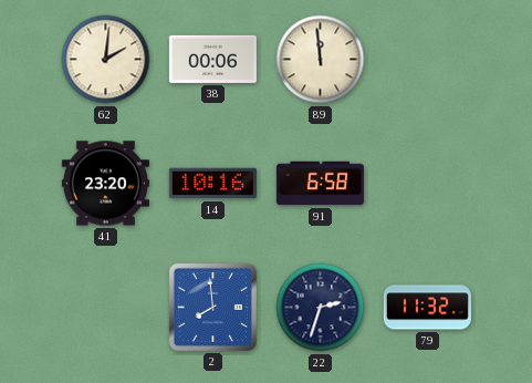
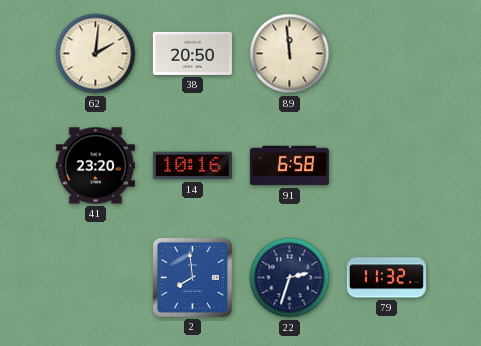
38: 00:06 -> 20:50 (192, 53)
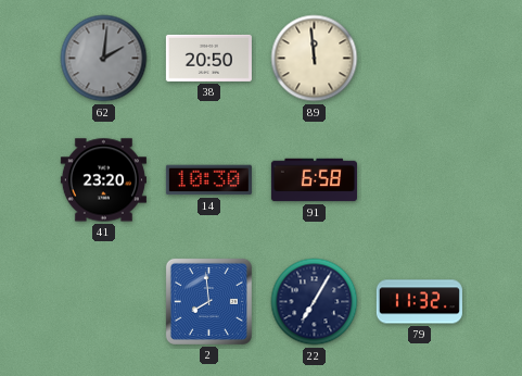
62 dial: cream -> grey (104, 59)
14: 10:16 -> 10:30 (208, 180)
22: 2:33 -> 7:05 (315, 302)
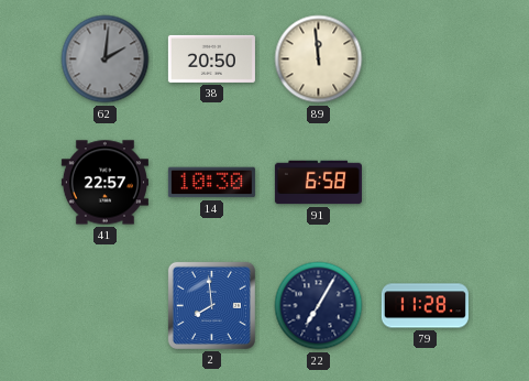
41: 23:20 -> 22:57 (104, 183)
79: 11:32 -> 11:28 (425, 306)
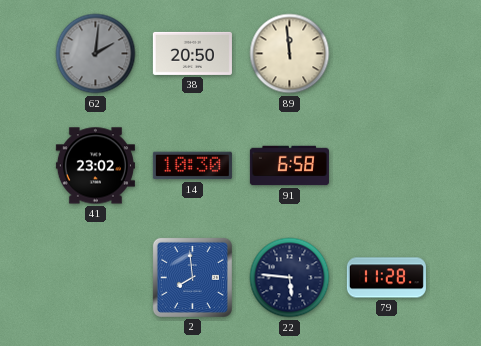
41: 22:57 -> 23:02 (95, 166)
22: 7:05 -> 5:46 (290, 278)
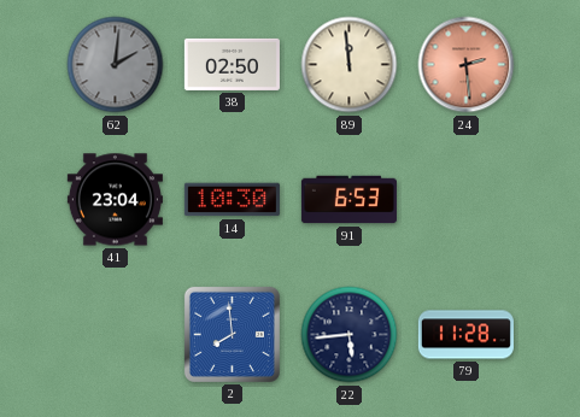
38: 20:50 -> 02:50 (232, 64)
24: none -> 2:29 (467, 65)
41: 23:02 -> 23:04 (115, 200)
91: 6:58 -> 6:53 (348, 200)
22: 5:46 -> 5:44 (350, 335)
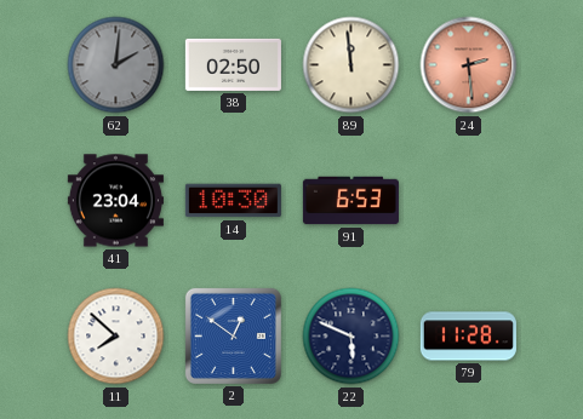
11: none -> 7:52 (116, 337)
2: 7:59 -> 12:51 (233, 335)
22: 5:44 -> 5:49 (351, 337)
